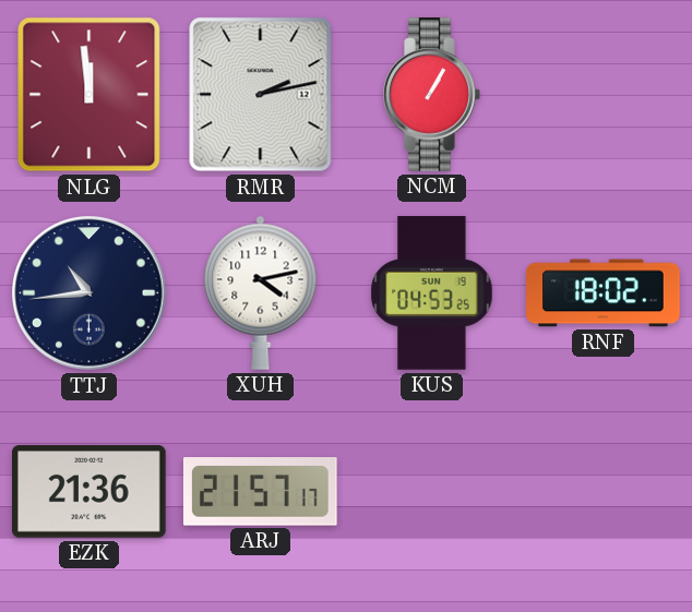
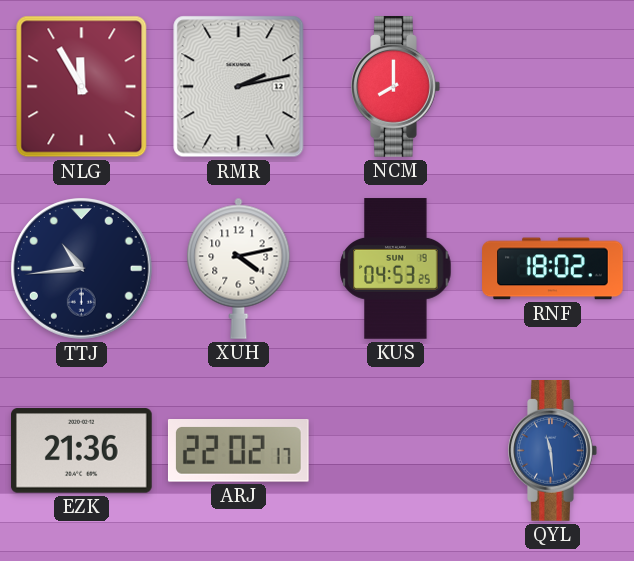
NLG: 11:59 -> 11:55 (82, 87)
NCM: 1:05 -> 8:00 (396, 87)
ARJ: 21:57 -> 22:02 (238, 451)
QYL: none -> 11:29 (553, 451)
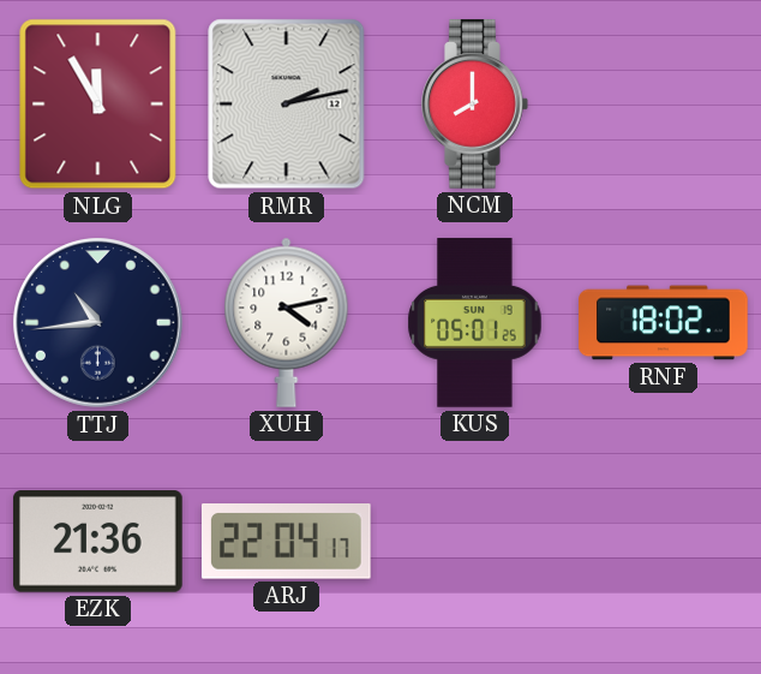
KUS: 04:53 -> 05:01 (475, 323)
ARJ: 22:02 -> 22:04 (286, 542)
QYL: 11:29 -> none (553, 451)
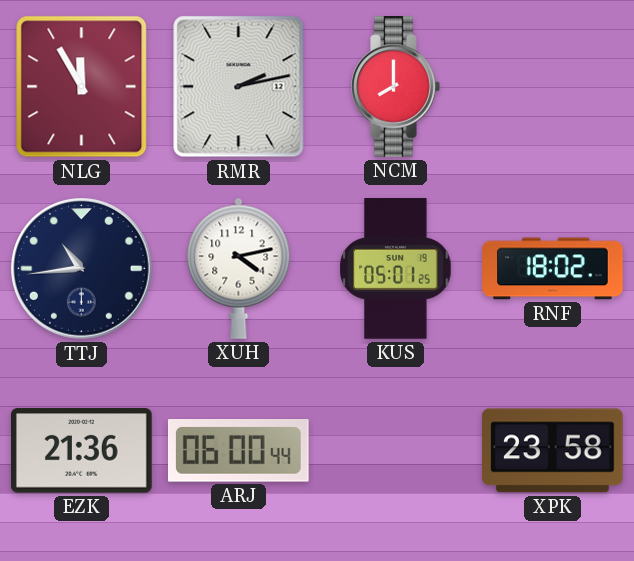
ARJ: 22:04 -> 06:00 (238, 451)
XPK: none -> 23:58 (552, 451)
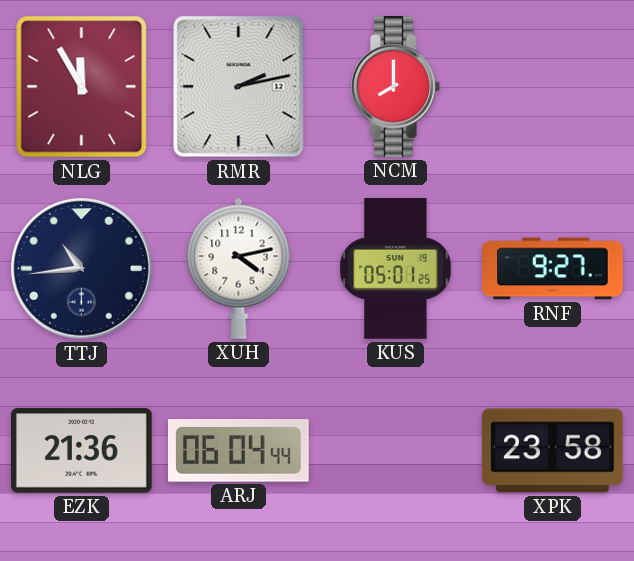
RNF: 18:02 -> 9:27 (553, 269)
ARJ: 06:00 -> 06:04 (238, 451)
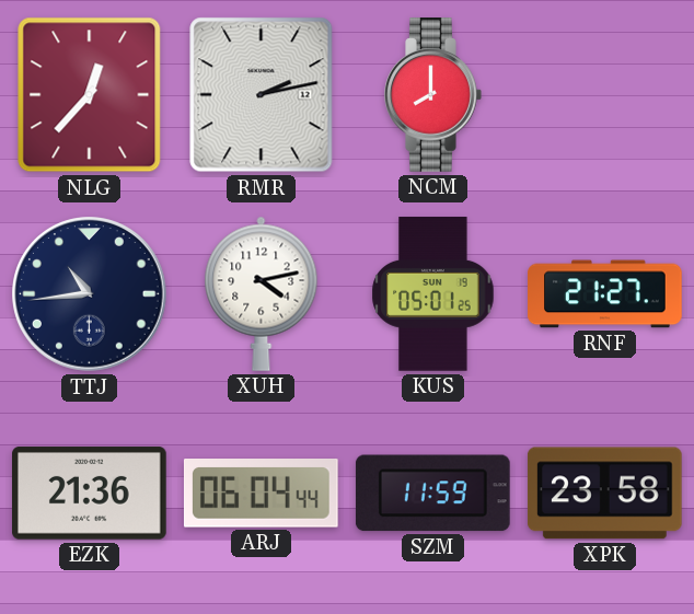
NLG: 11:55 -> 12:37 (90, 95)
RNF: 9:27 -> 21:27 (605, 294)
SZM: none -> 11:59 (432, 494)
